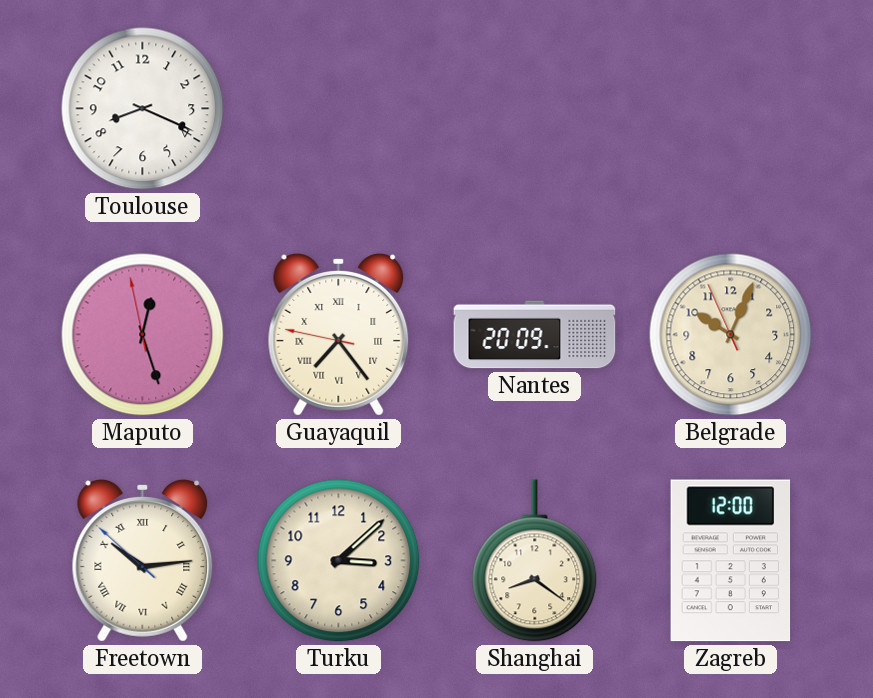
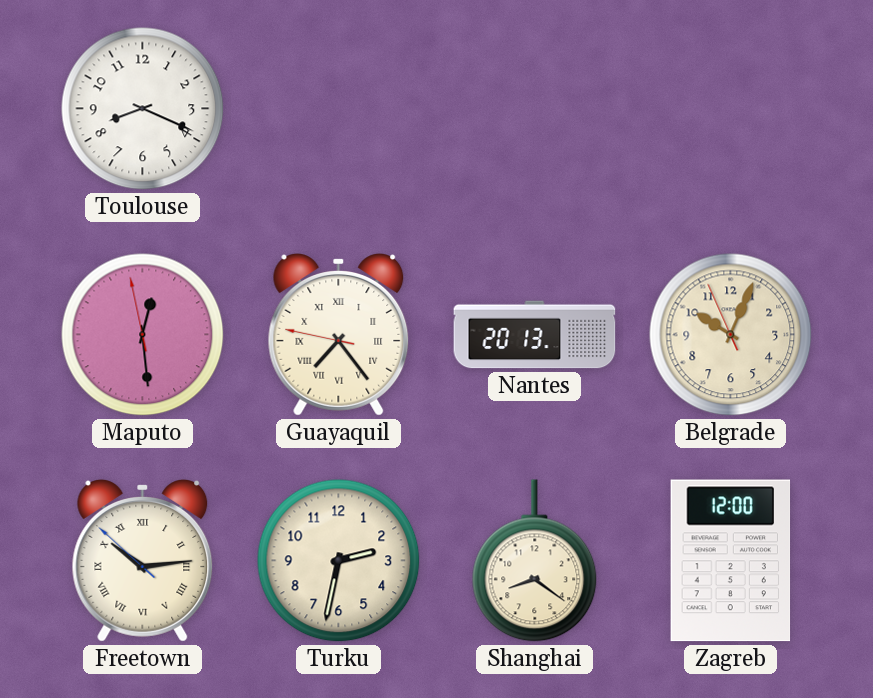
Maputo: 12:26 -> 12:28 (143, 335)
Nantes: 20:09 -> 20:13 (535, 335)
Turku: 3:08 -> 2:32 (339, 561)
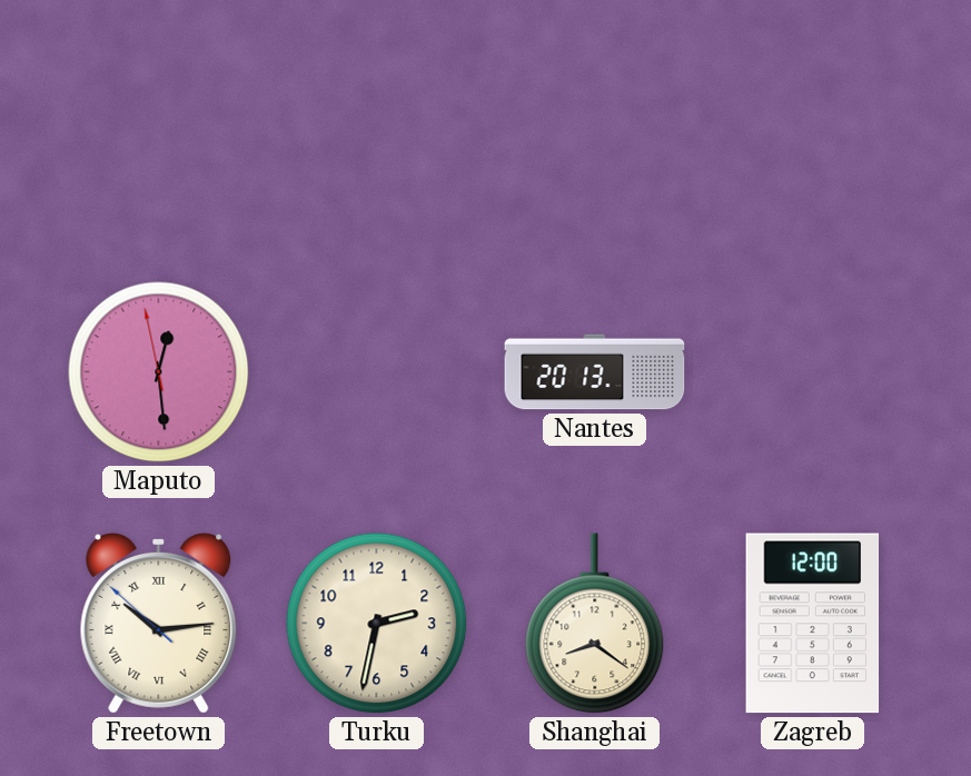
Toulouse: 8:19 -> none (143, 109)
Guayaquil: 7:23 -> none (339, 335)
Belgrade: 10:03 -> none (731, 335)
